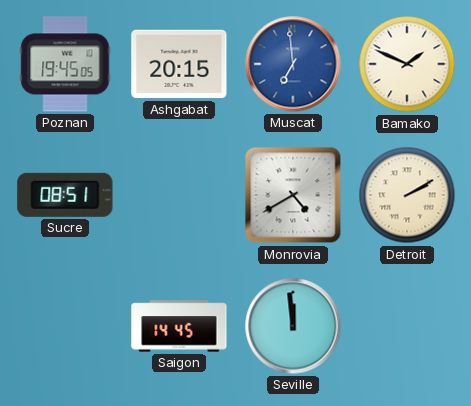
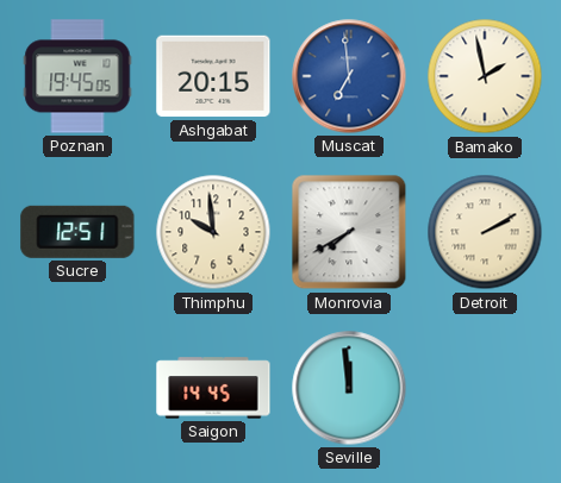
Bamako: 1:49 -> 1:58 (485, 76)
Sucre: 08:51 -> 12:51 (77, 232)
Thimphu: none -> 9:59 (213, 232)
Monrovia: 4:40 -> 7:40 (349, 232)
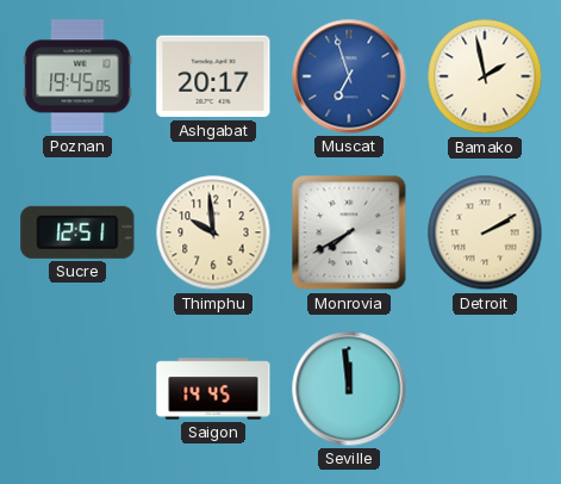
Ashgabat: 20:15 -> 20:17 (213, 76)
Muscat: 6:59 -> 6:57 (349, 76)
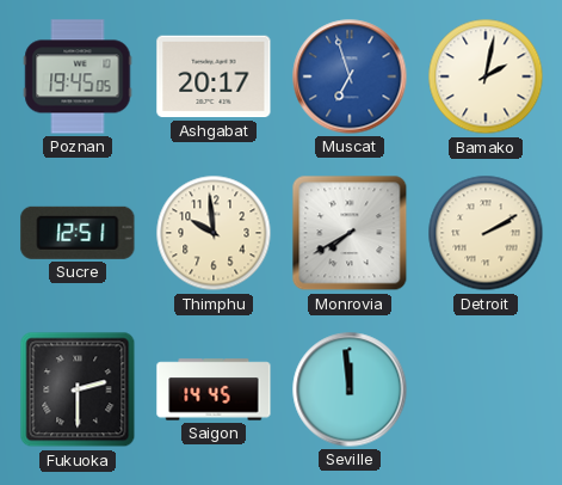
Bamako: 1:58 -> 2:02 (486, 76)
Fukuoka: none -> 2:30 (78, 389)
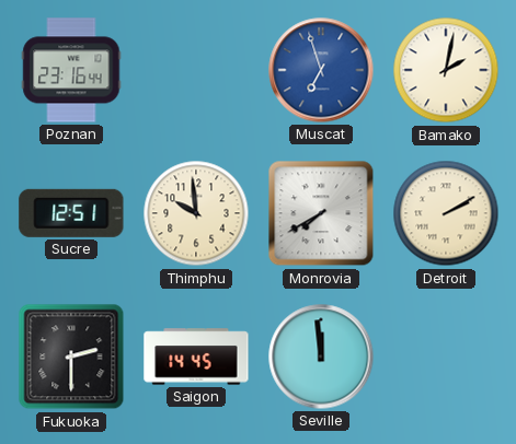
Poznan: 19:45 -> 23:16 (71, 70)
Ashgabat: 20:17 -> none (214, 76)
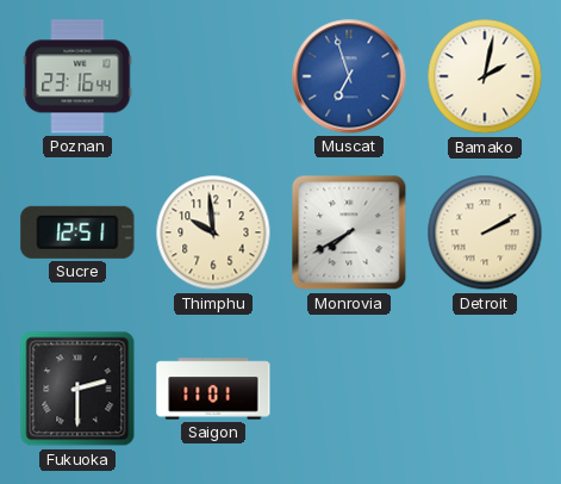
Saigon: 14:45 -> 11:01 (213, 389)
Seville: 11:59 -> none (321, 357)
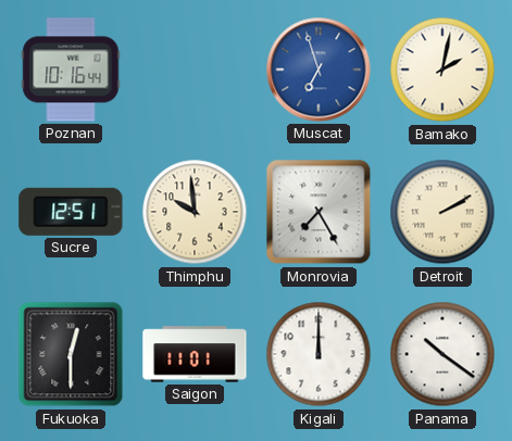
Poznan: 23:16 -> 10:16 (71, 70)
Monrovia: 7:40 -> 7:25 (319, 212)
Fukuoka: 2:30 -> 12:30 (71, 354)
Kigali: none -> 12:00 (319, 354)
Panama: none -> 10:21 (442, 354)
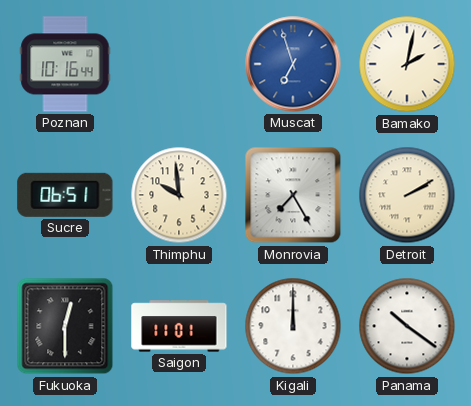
Sucre: 12:51 -> 06:51 (65, 195)
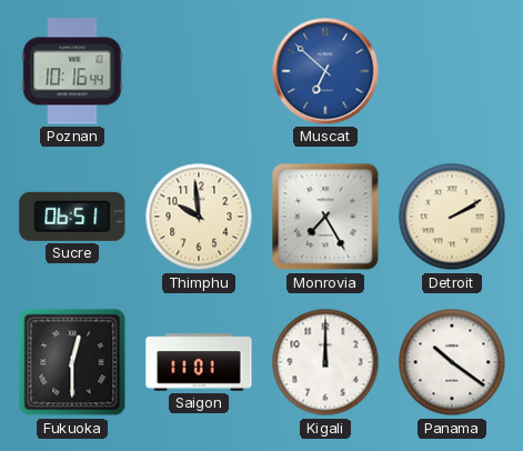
Muscat: 6:57 -> 6:52 (325, 71)
Bamako: 2:02 -> none (407, 64)
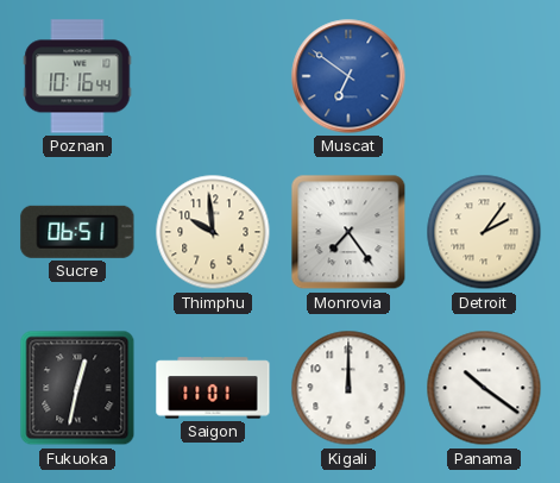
Muscat: 6:52 -> 6:51 (348, 76)
Monrovia: 7:25 -> 7:24 (348, 232)
Detroit: 2:10 -> 2:06 (484, 232)
Fukuoka: 12:30 -> 12:32 (77, 388)
